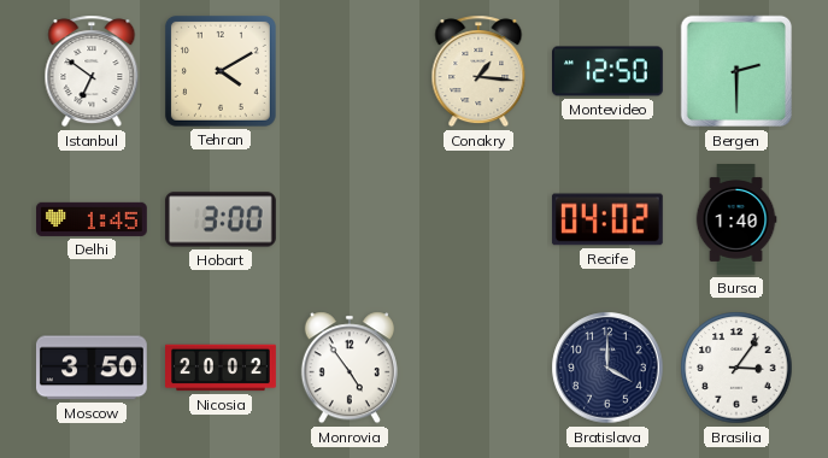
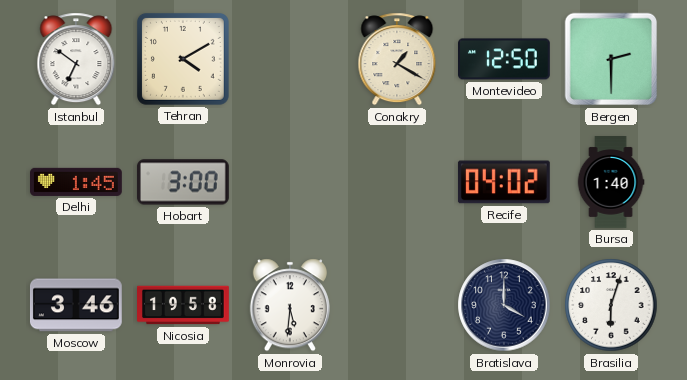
Conakry: 1:16 -> 1:20 (397, 59)
Moscow: 3:50 -> 3:46 (76, 305)
Nicosia: 20:02 -> 19:58 (184, 305)
Monrovia: 4:54 -> 5:31 (290, 305)
Brasilia: 3:06 -> 6:03 (611, 305)
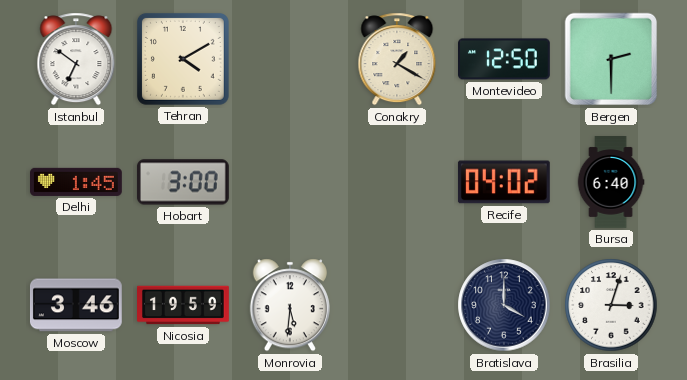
Bursa: 1:40 -> 6:40 (611, 183)
Nicosia: 19:58 -> 19:59 (184, 305)
Brasilia: 6:03 -> 3:03 (611, 305)
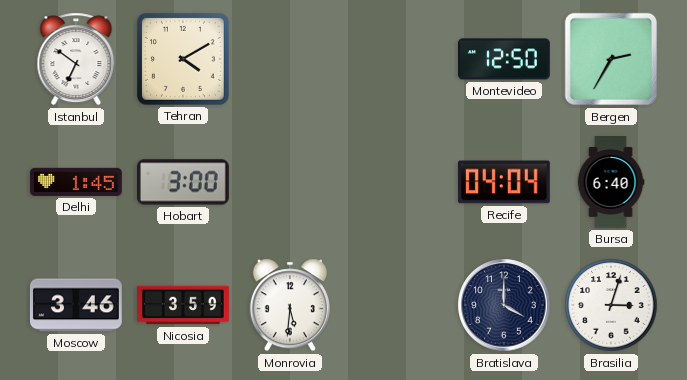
Conakry: 1:20 -> none (397, 59)
Bergen: 2:30 -> 2:35 (611, 59)
Recife: 04:02 -> 04:04 (504, 182)
Nicosia: 19:59 -> 3:59 (184, 305)
